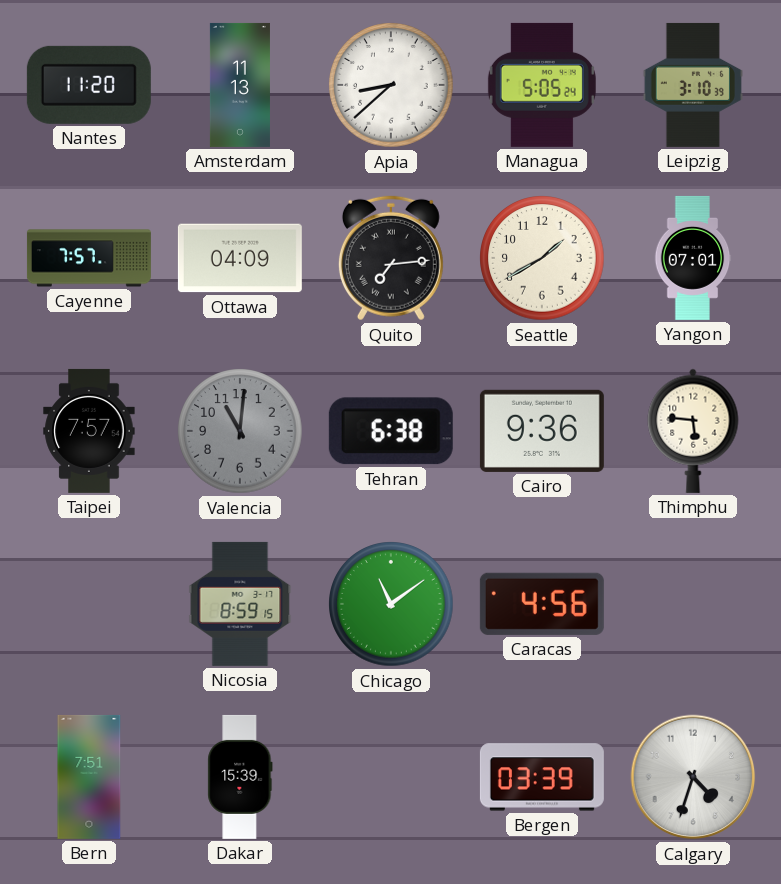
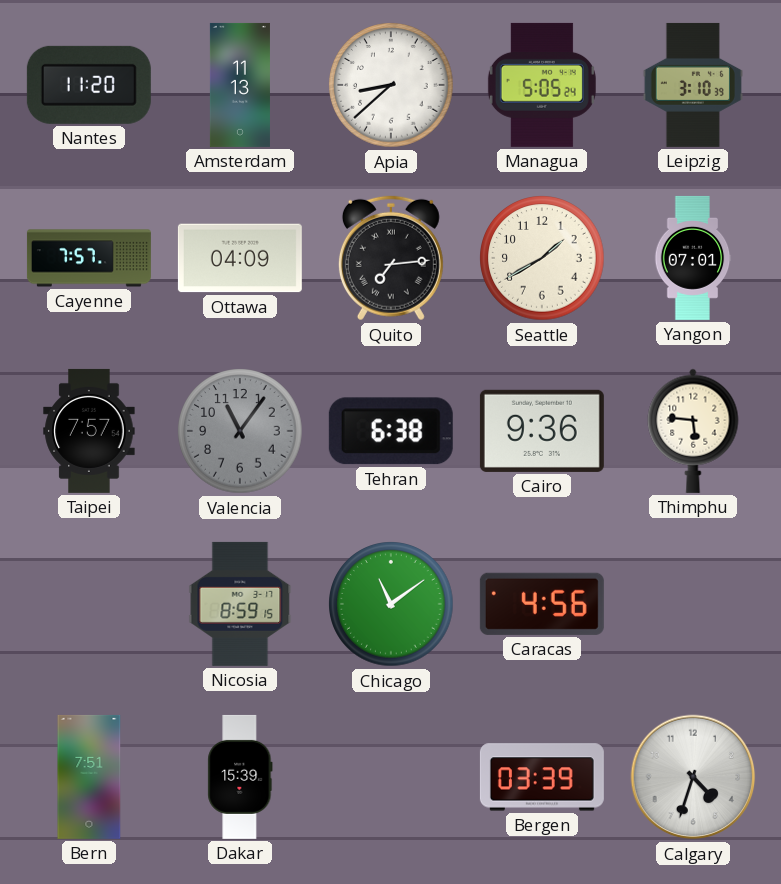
Valencia: 11:01 -> 11:06 (240, 431)
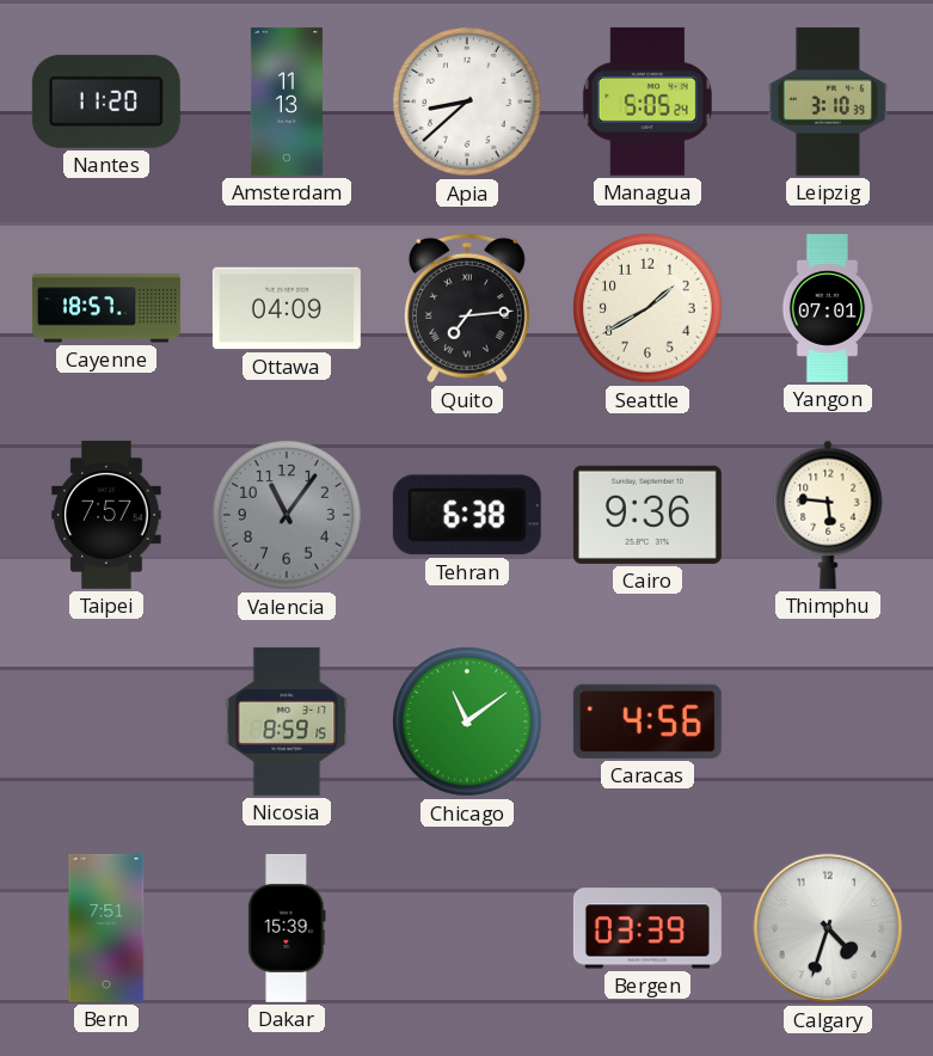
Cayenne: 7:57 -> 18:57 (106, 308)
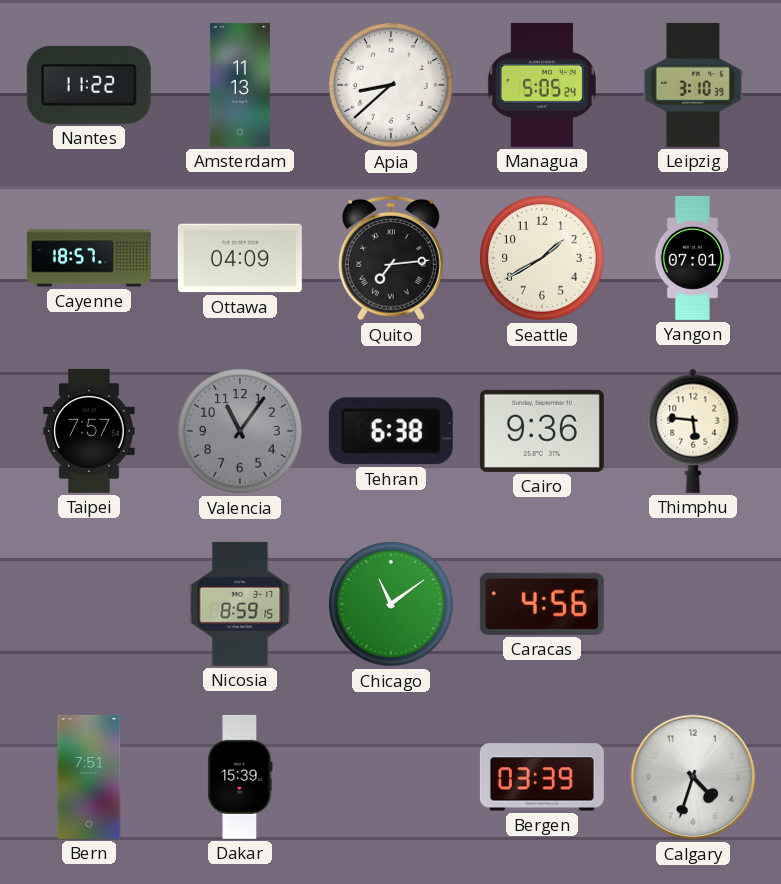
Nantes: 11:20 -> 11:22 (89, 85)
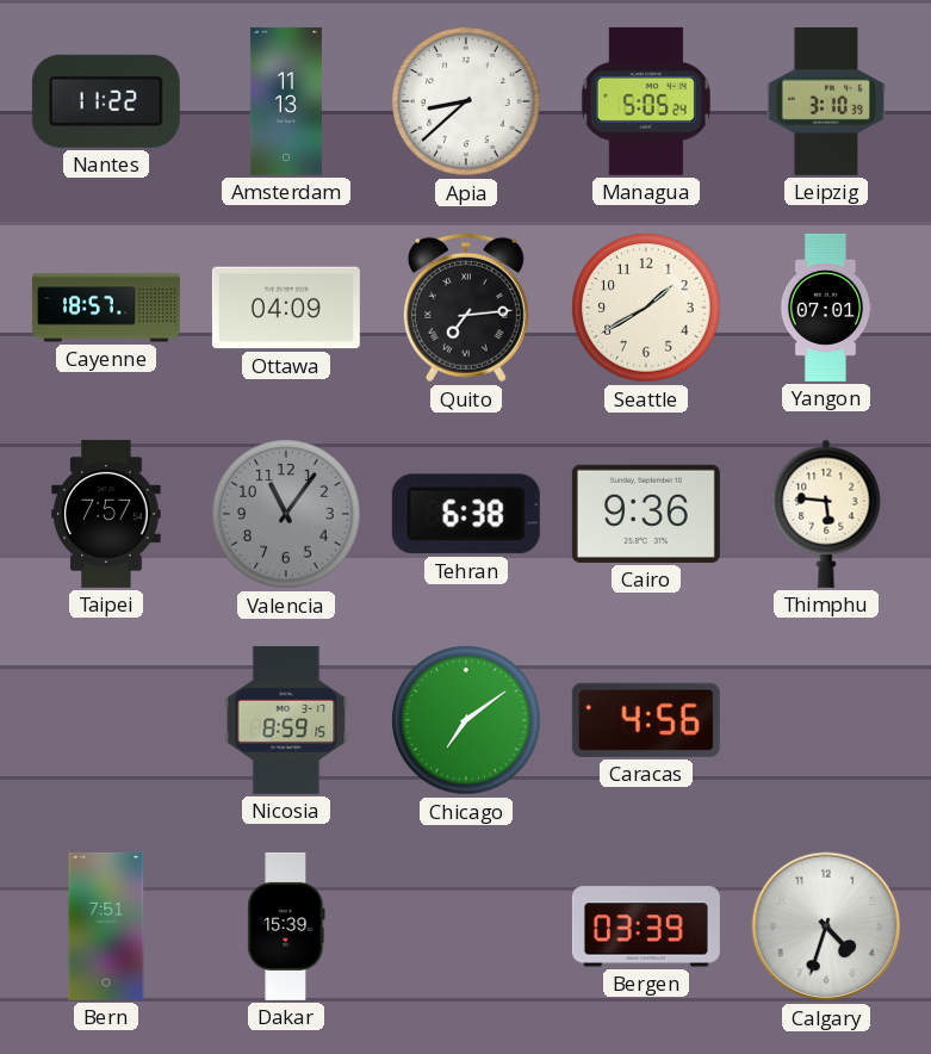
Chicago: 11:09 -> 7:09 (466, 720)
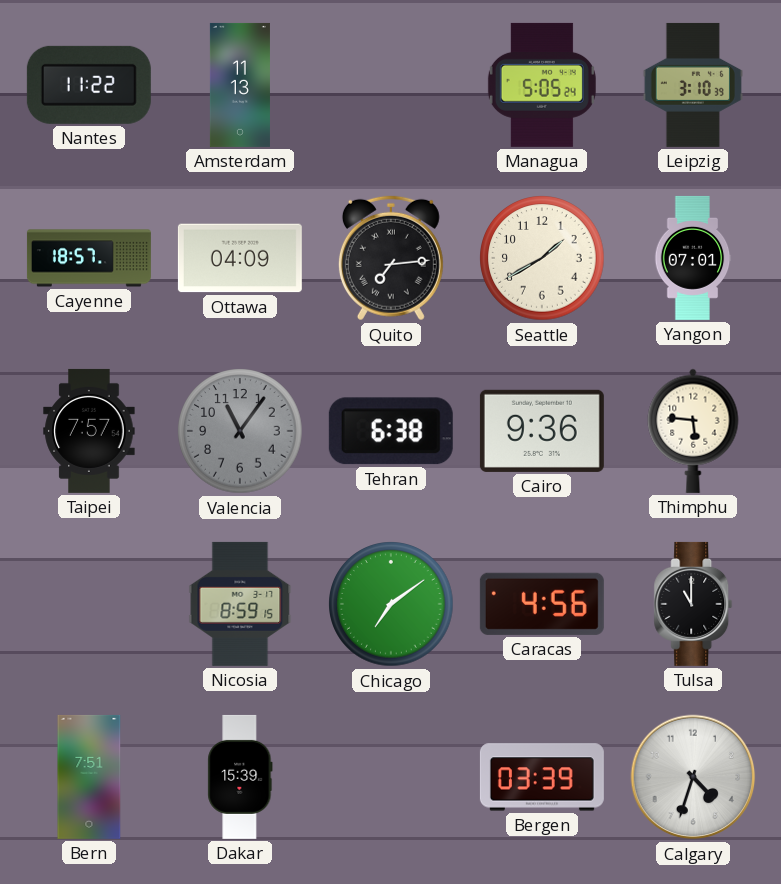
Apia: 8:38 -> none (466, 101)
Tulsa: none -> 11:00 (693, 604)
